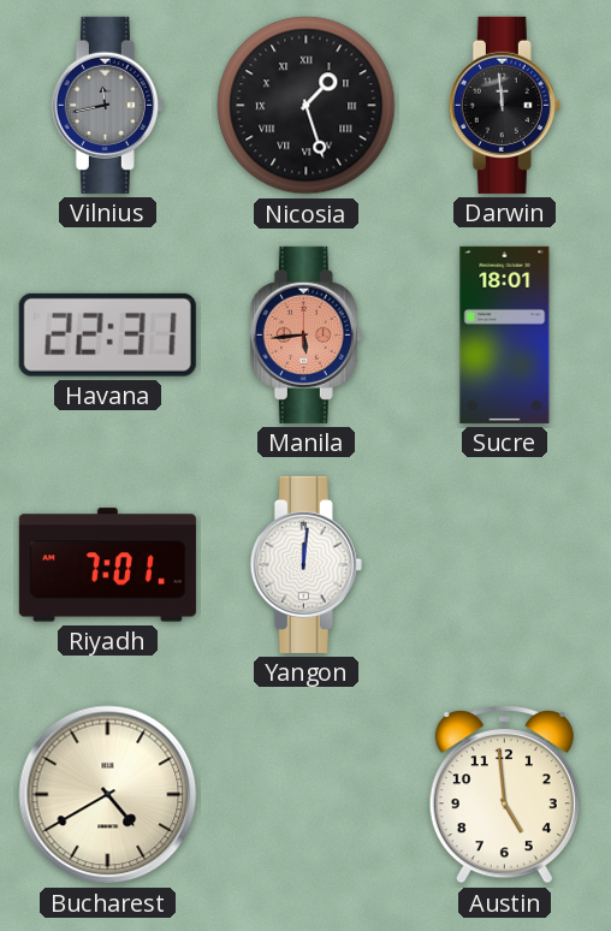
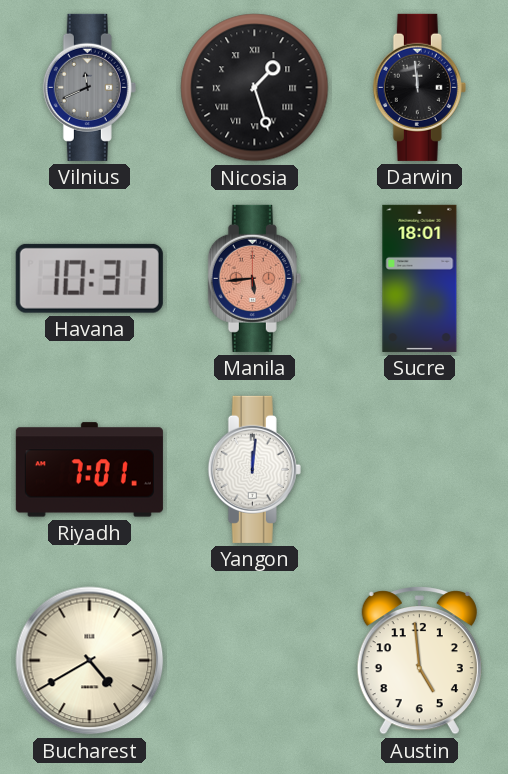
Vilnius: 11:43 -> 11:41 (89, 87)
Havana: 22:31 -> 10:31 (89, 278)
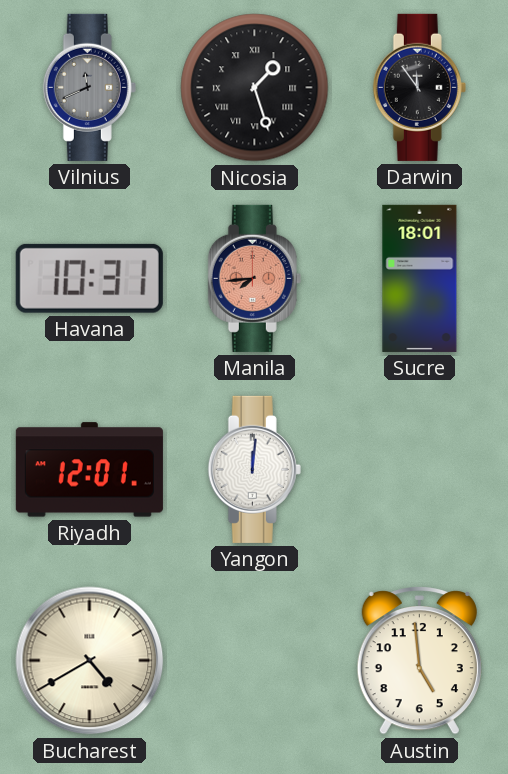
Darwin: 11:59 -> 11:54 (419, 87)
Manila: 5:44 -> 7:44 (254, 278)
Riyadh: 7:01 -> 12:01 (89, 470)
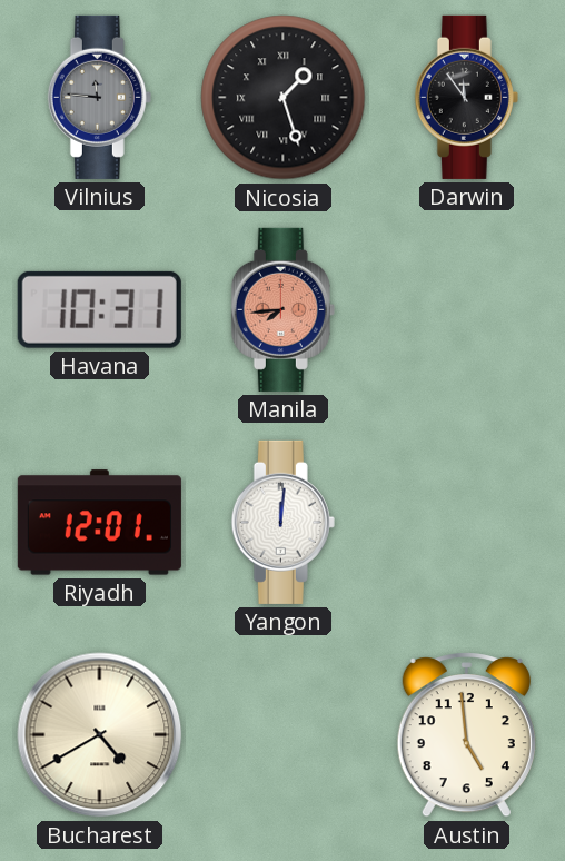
Vilnius: 11:41 -> 11:46 (99, 97)
Sucre: 18:01 -> none (420, 278)
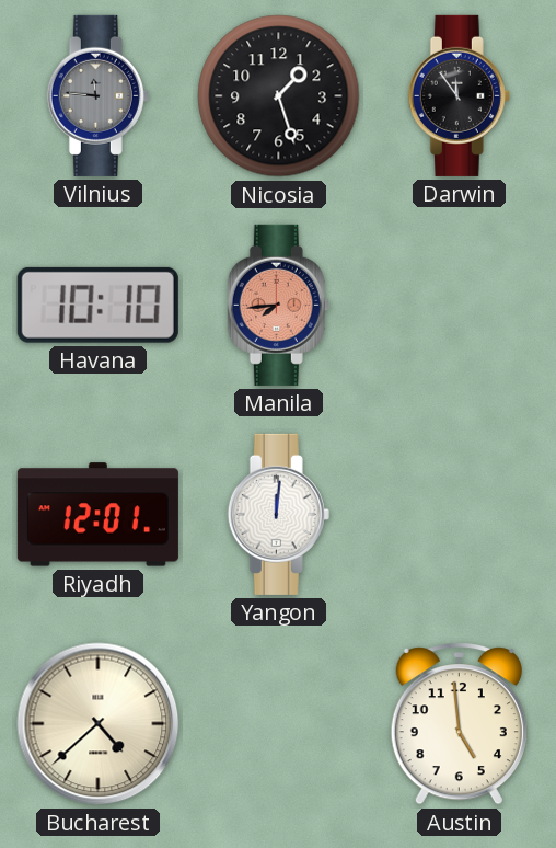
Nicosia numerals: Roman -> Arabic (279, 96)
Havana: 10:31 -> 10:10 (97, 305)
Bucharest: 4:40 -> 4:38 (99, 724)
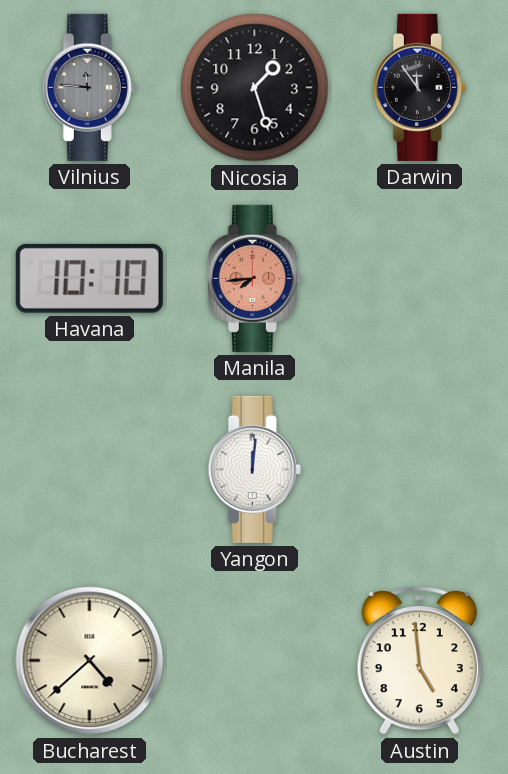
Riyadh: 12:01 -> none (97, 515)
